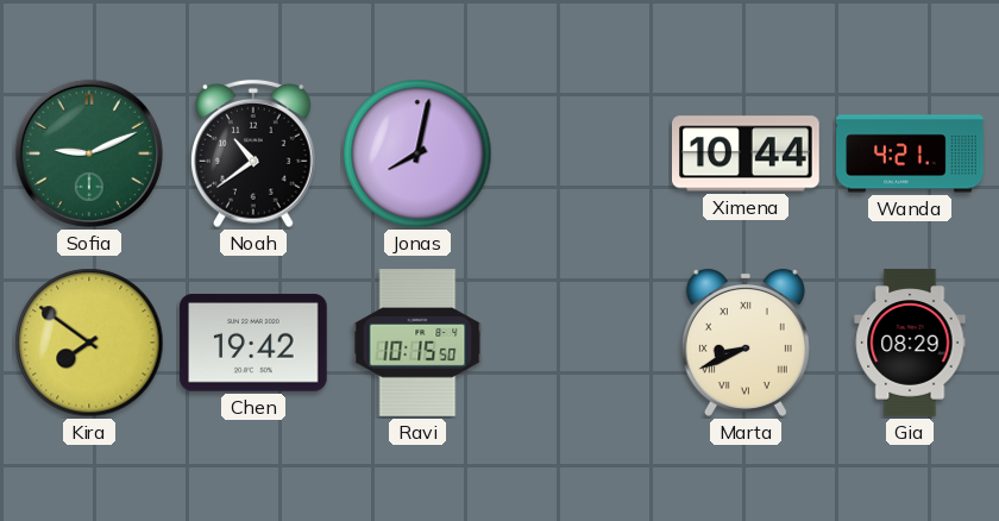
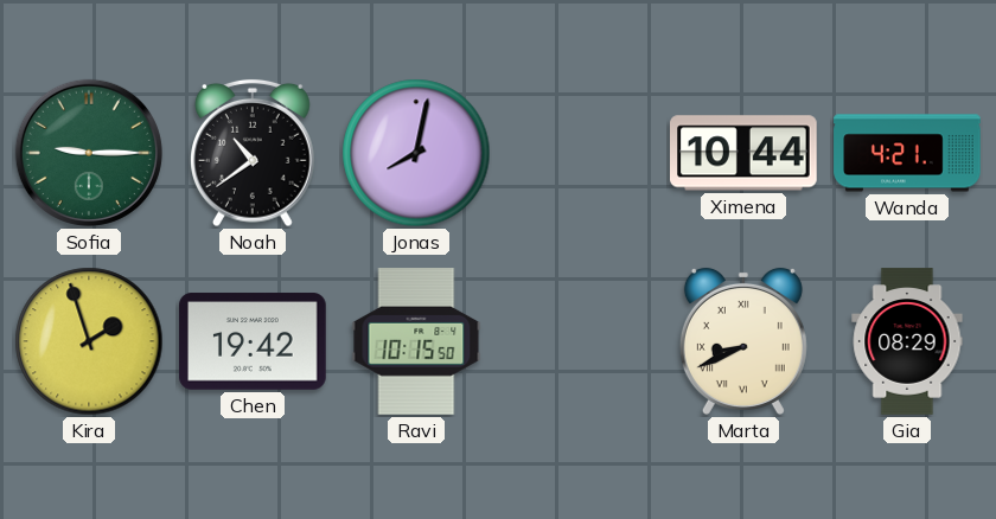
Sofia: 9:11 -> 9:15 (89, 153)
Kira: 7:51 -> 1:57 (89, 341)
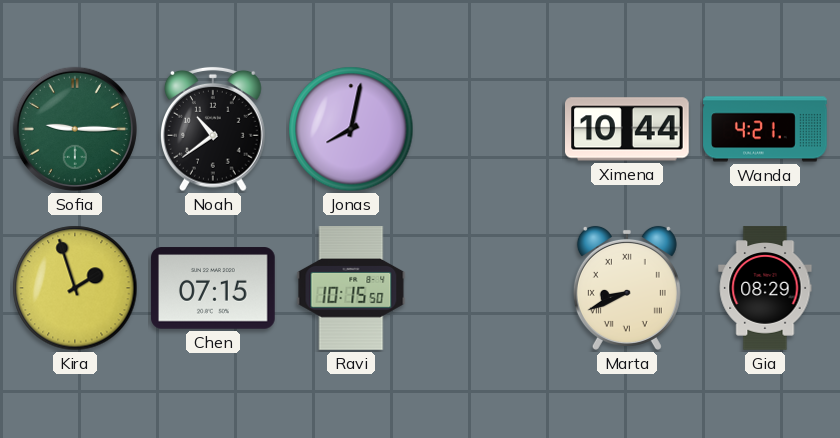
Chen: 19:42 -> 07:15 (213, 288)
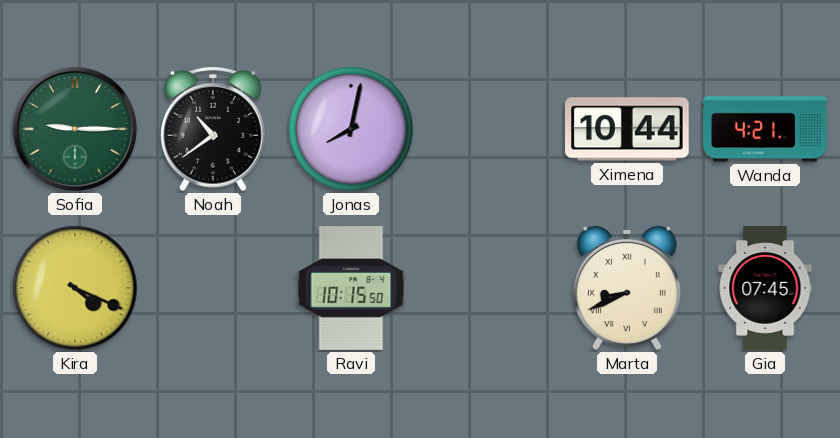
Kira: 1:57 -> 4:19 (75, 288)
Chen: 07:15 -> none (213, 288)
Gia: 08:29 -> 07:45 (765, 288)
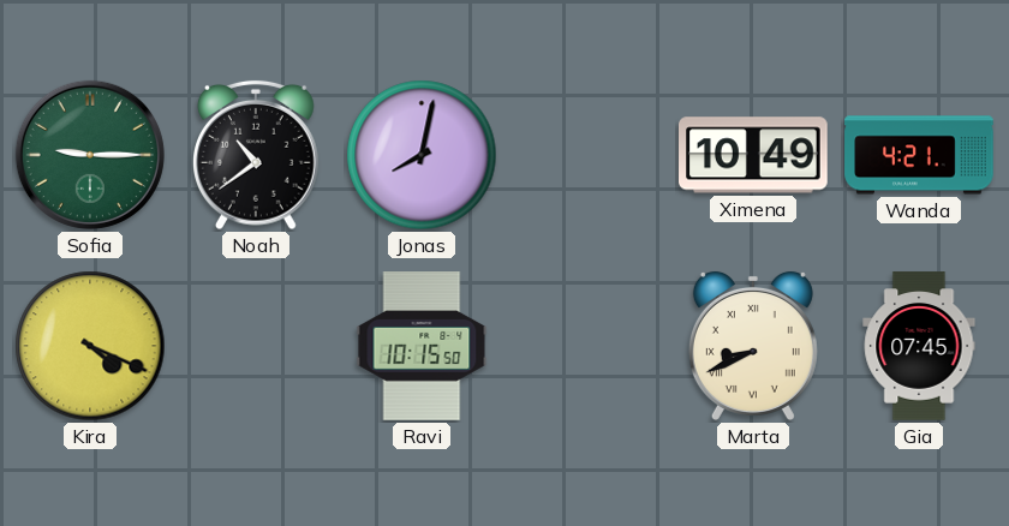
Ximena: 10:44 -> 10:49 (754, 155)
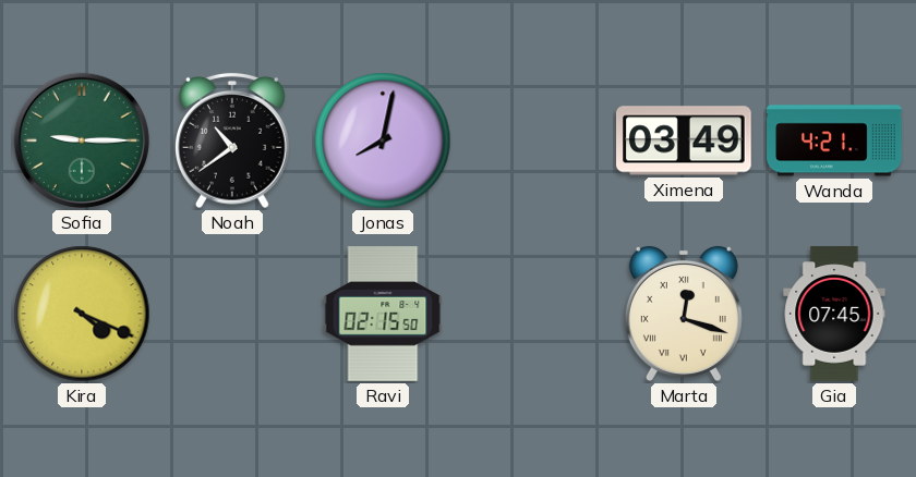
Ximena: 10:49 -> 03:49 (685, 140)
Ravi: 10:15 -> 02:15 (383, 314)
Marta: 8:41 -> 12:18 (684, 314)
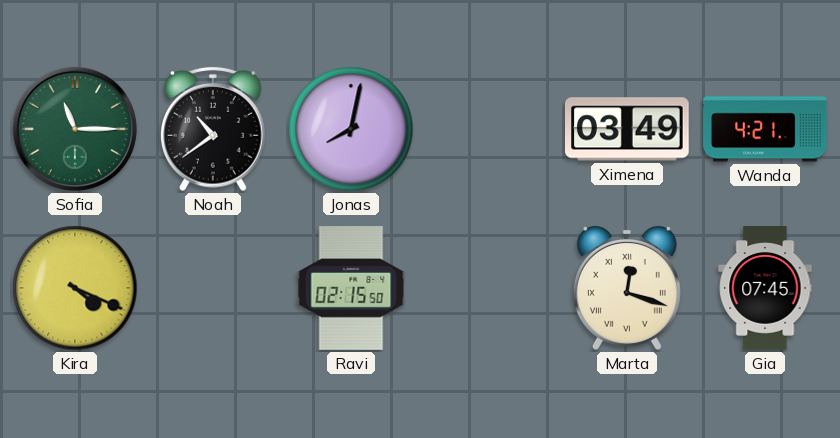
Sofia: 9:15 -> 11:15 (75, 129)
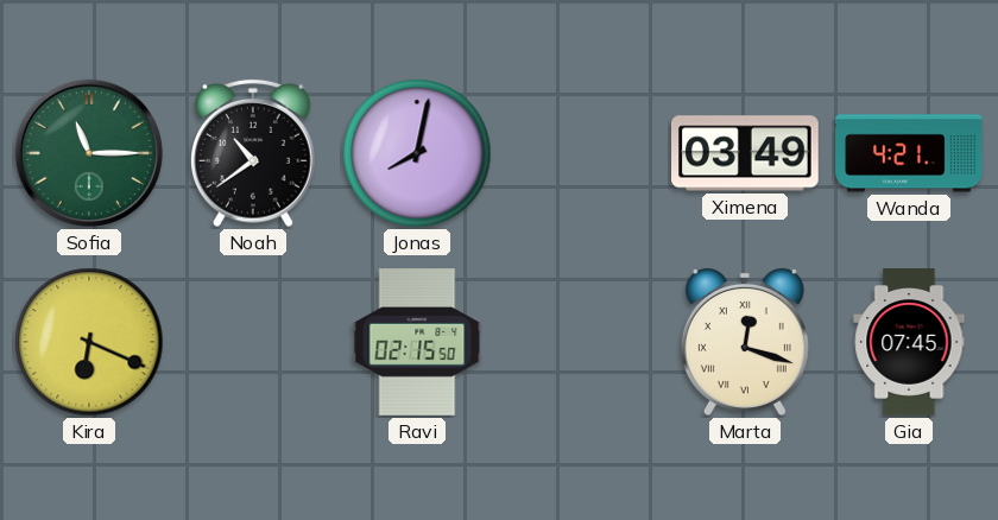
Kira: 4:19 -> 6:19 (89, 342)
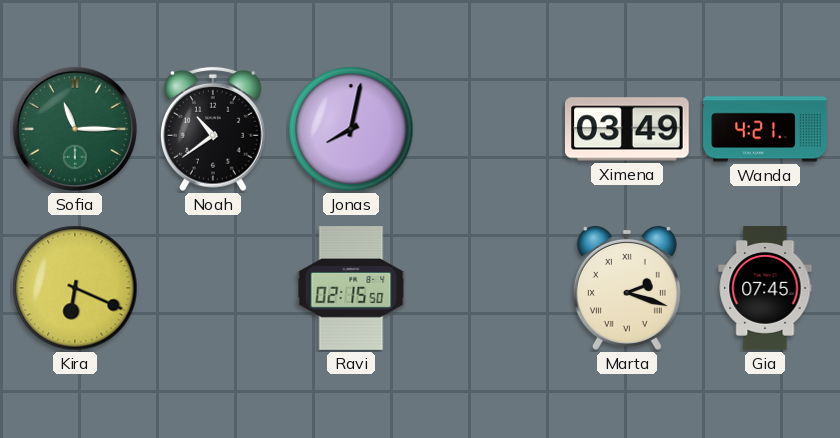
Marta: 12:18 -> 2:18 (627, 288)
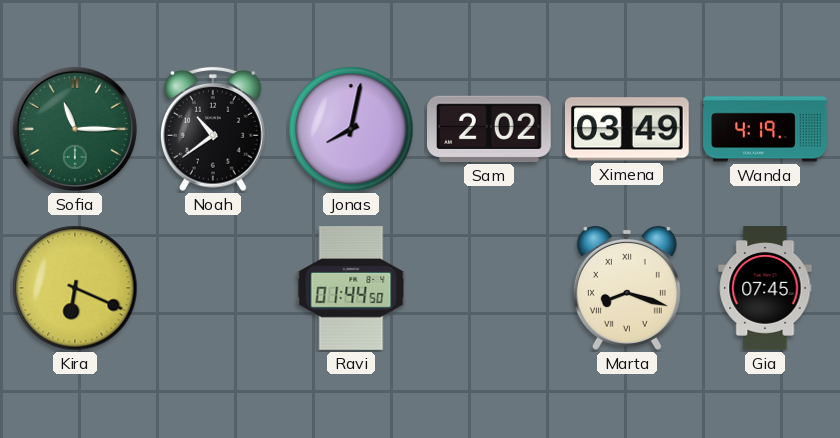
Sam: none -> 2:02 (490, 129)
Wanda: 4:21 -> 4:19 (765, 129)
Ravi: 02:15 -> 01:44 (351, 288)
Marta: 2:18 -> 8:18 (627, 288)
